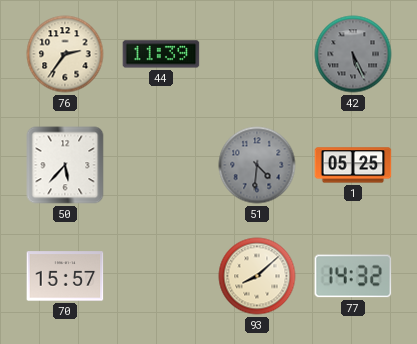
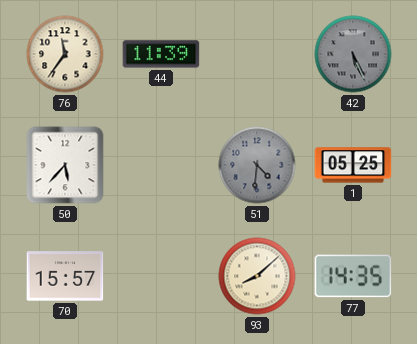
76: 2:36 -> 11:36 (65, 54)
77: 14:32 -> 14:35 (353, 276)
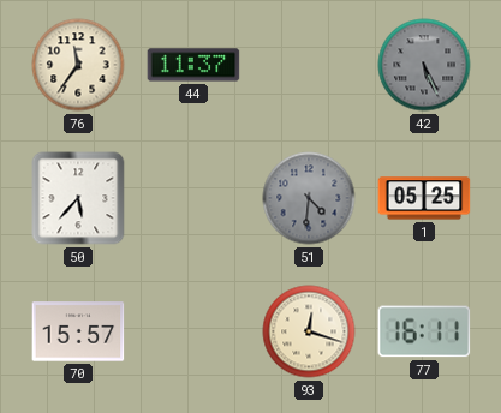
44: 11:39 -> 11:37 (193, 65)
93: 8:08 -> 12:18 (309, 331)
77: 14:35 -> 16:11 (424, 331)
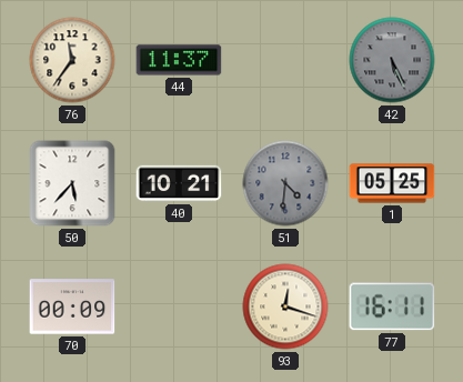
40: none -> 10:21 (179, 183)
70: 15:57 -> 00:09 (72, 306)
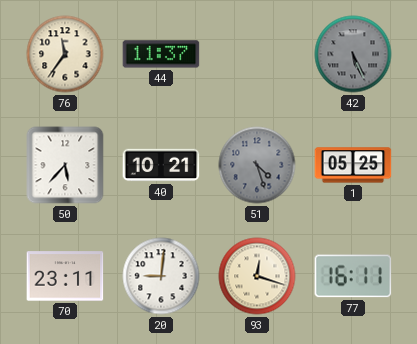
51: 4:31 -> 4:27 (257, 165)
70: 00:09 -> 23:11 (65, 276)
20: none -> 9:01 (161, 276)
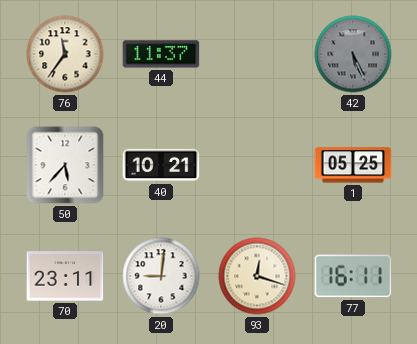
51: 4:27 -> none (257, 165)
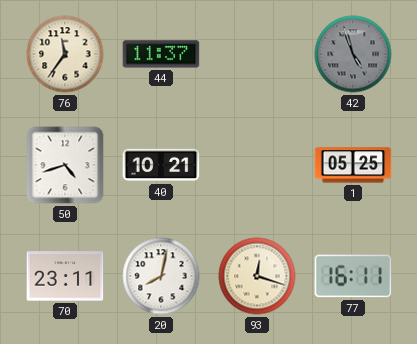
42: 5:26 -> 4:57 (353, 54)
50: 5:37 -> 4:42 (65, 165)
20: 9:01 -> 8:02 (161, 276)
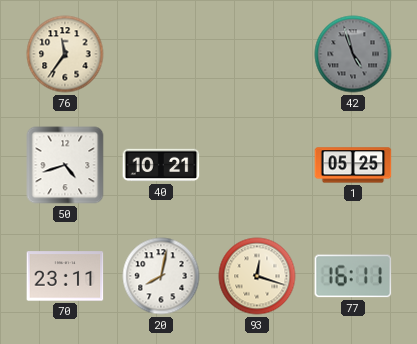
44: 11:37 -> none (161, 54)
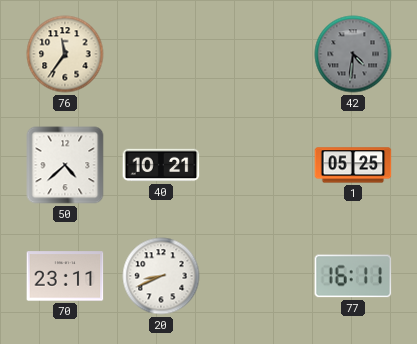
42: 4:57 -> 4:31 (353, 54)
50: 4:42 -> 4:38 (65, 165)
20: 8:02 -> 8:41 (161, 276)
93: 12:18 -> none (257, 276)
